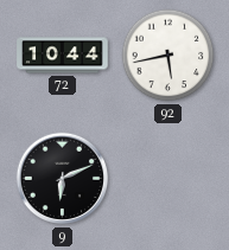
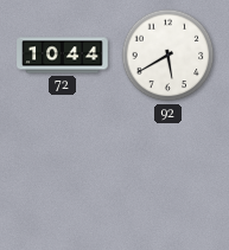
92: 5:43 -> 5:40 (168, 56)
9: 6:11 -> none (63, 179)
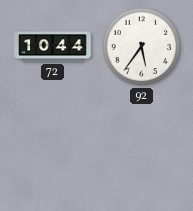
92: 5:40 -> 5:36 (142, 47)
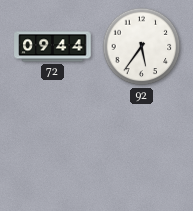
72: 10:44 -> 09:44 (53, 47)
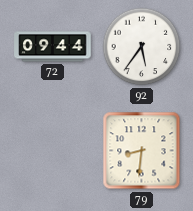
79: none -> 8:31 (142, 151)
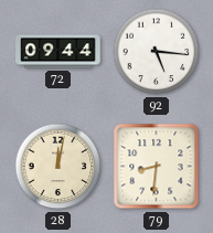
92: 5:36 -> 5:16 (157, 52)
28: none -> 12:02 (58, 167)
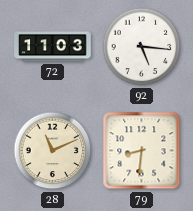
72: 09:44 -> 11:03 (53, 47)
28: 12:02 -> 11:11 (53, 151)
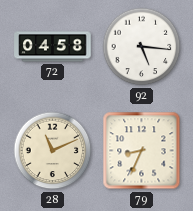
72: 11:03 -> 04:58 (53, 47)
79: 8:31 -> 8:34 (142, 151)
